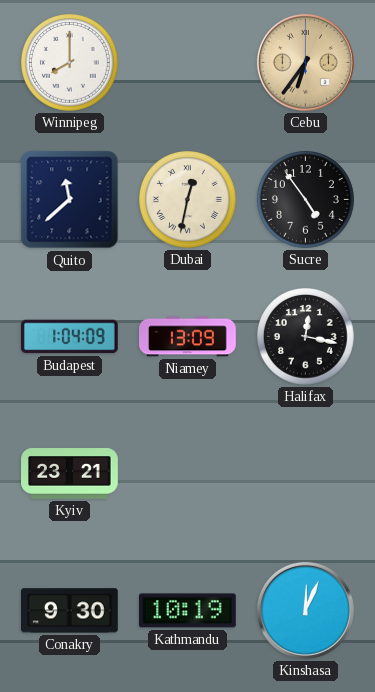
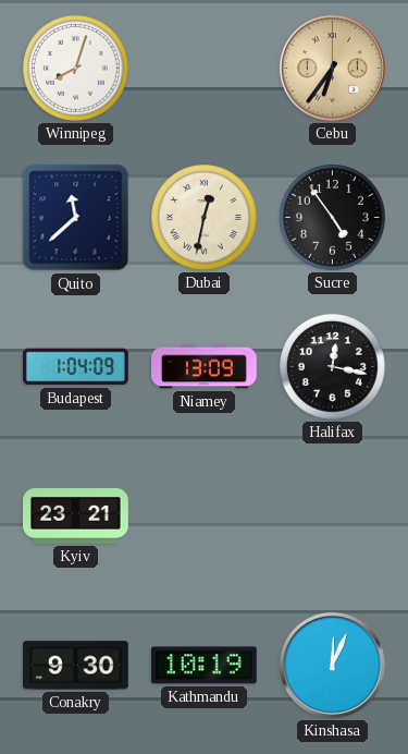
Winnipeg: 8:00 -> 8:03 (76, 69)
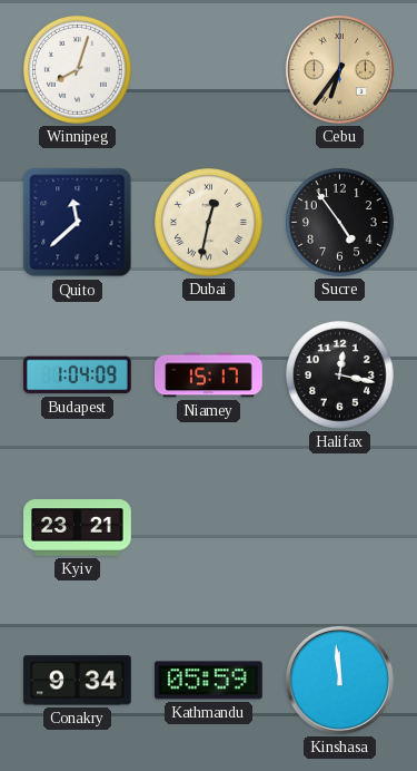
Niamey: 13:09 -> 15:17 (209, 375)
Conakry: 9:30 -> 9:34 (78, 681)
Kathmandu: 10:19 -> 05:59 (209, 681)
Kinshasa: 12:04 -> 11:59 (339, 680)
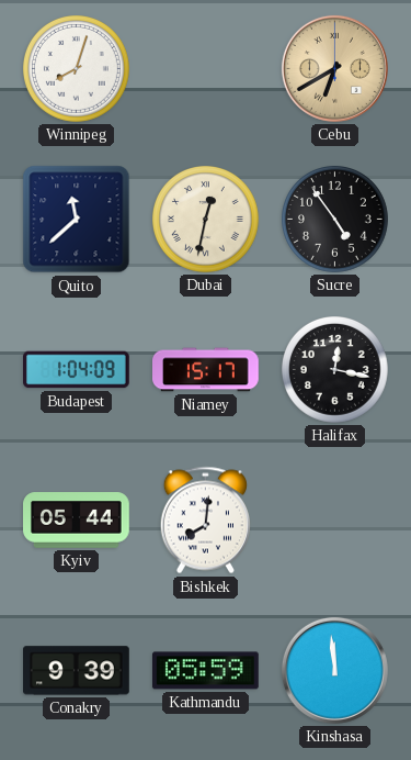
Cebu: 6:36 -> 6:40 (334, 68)
Kyiv: 23:21 -> 05:44 (77, 521)
Bishkek: none -> 8:01 (205, 521)
Conakry: 9:34 -> 9:39 (77, 671)
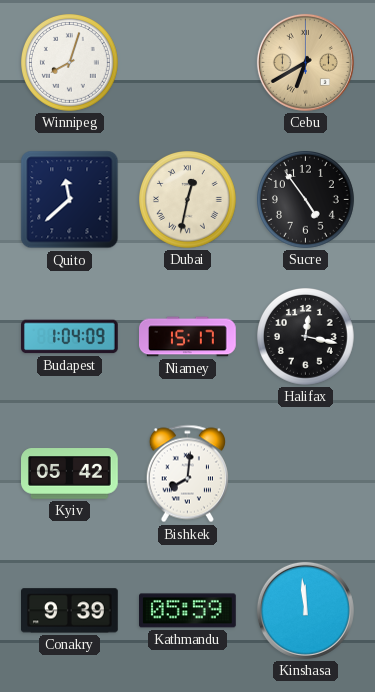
Kyiv: 05:44 -> 05:42 (70, 474)
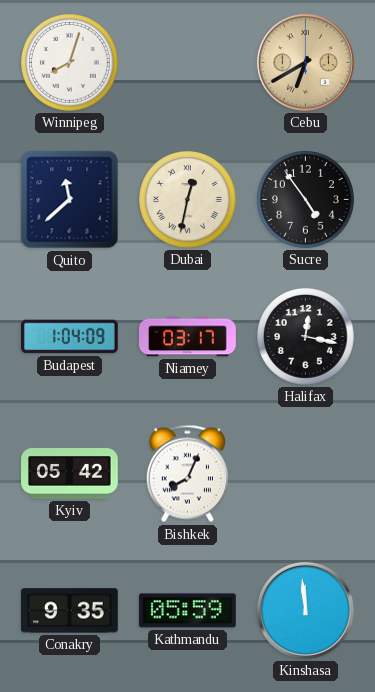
Niamey: 15:17 -> 03:17 (188, 337)
Bishkek: 8:01 -> 8:04 (187, 474)
Conakry: 9:39 -> 9:35 (70, 611)
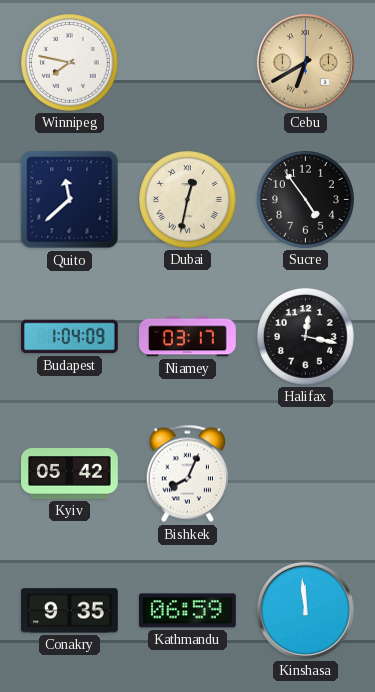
Winnipeg: 8:03 -> 7:47 (70, 63)
Kathmandu: 05:59 -> 06:59 (188, 611)
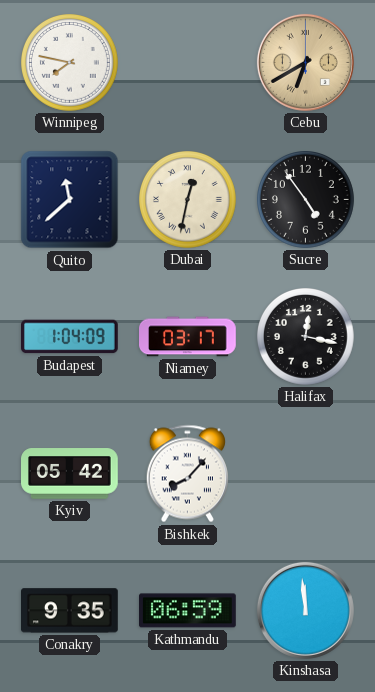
Bishkek: 8:04 -> 8:07 (187, 474)
